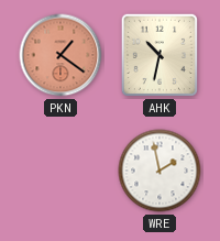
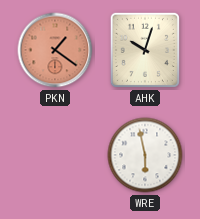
AHK: 10:32 -> 10:03 (145, 50)
WRE: 1:58 -> 5:58 (145, 155)
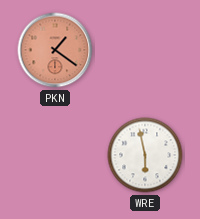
AHK: 10:03 -> none (145, 50)
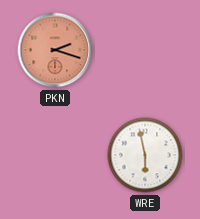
PKN: 1:21 -> 2:18 (55, 50)
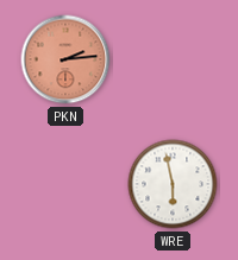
PKN: 2:18 -> 2:14 (65, 59)
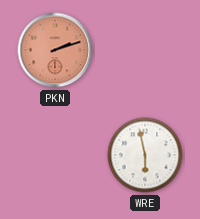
PKN: 2:14 -> 2:12 (55, 50)
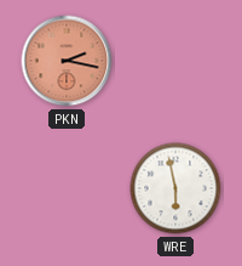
PKN: 2:12 -> 2:17 (67, 61)
